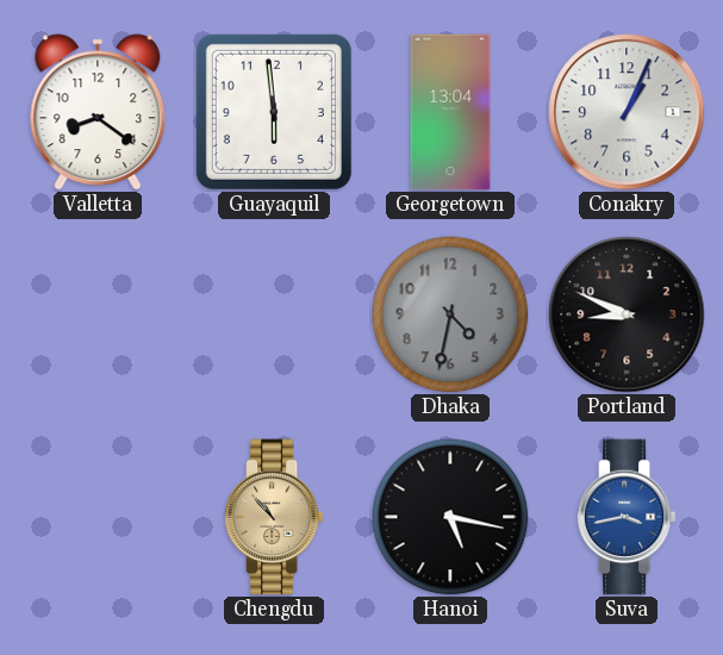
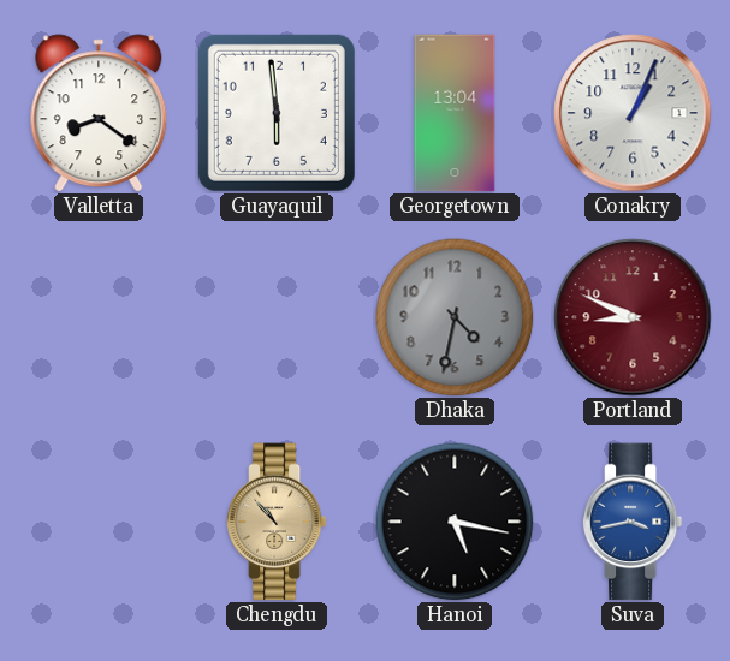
Portland dial: black -> burgundy (633, 317)
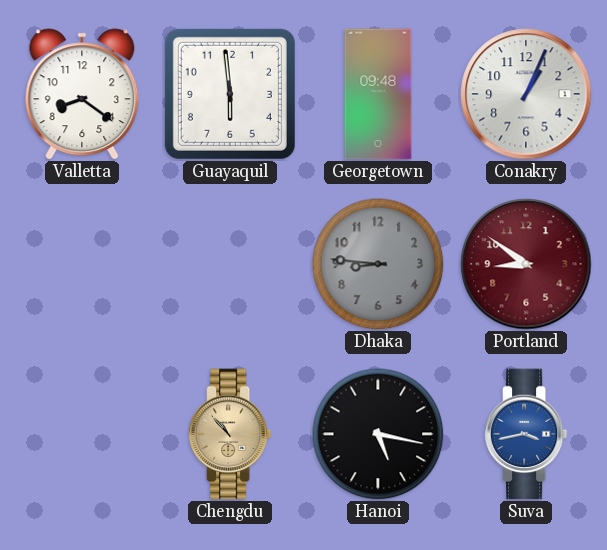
Georgetown: 13:04 -> 09:48 (378, 94)
Dhaka: 4:32 -> 8:46 (378, 264)
Portland: 8:49 -> 8:51 (526, 264)
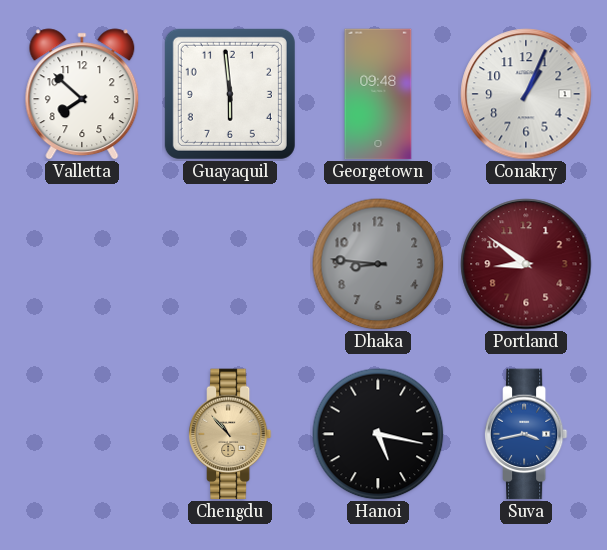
Valletta: 8:21 -> 7:52 (82, 94)
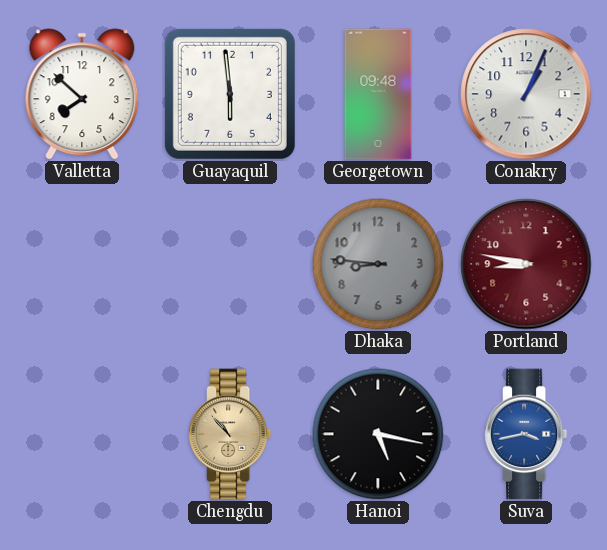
Portland: 8:51 -> 8:47 (526, 264)
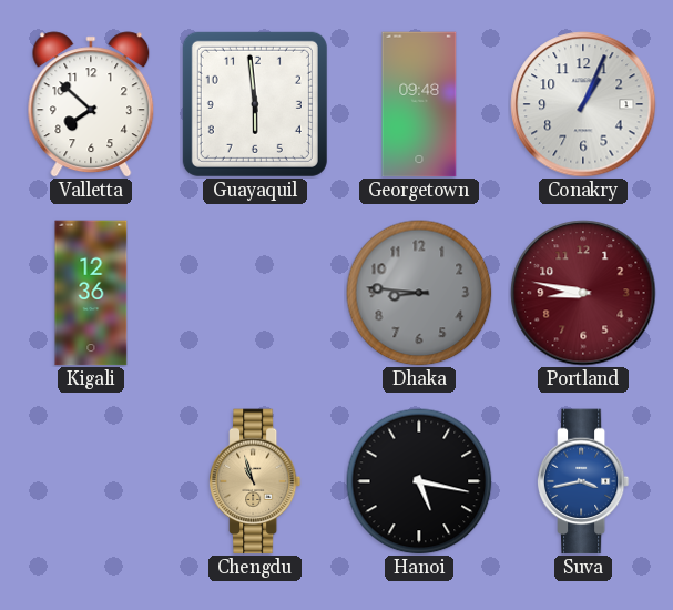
Kigali: none -> 12:36 (91, 293)
Chengdu: 10:53 -> 10:57 (255, 481)
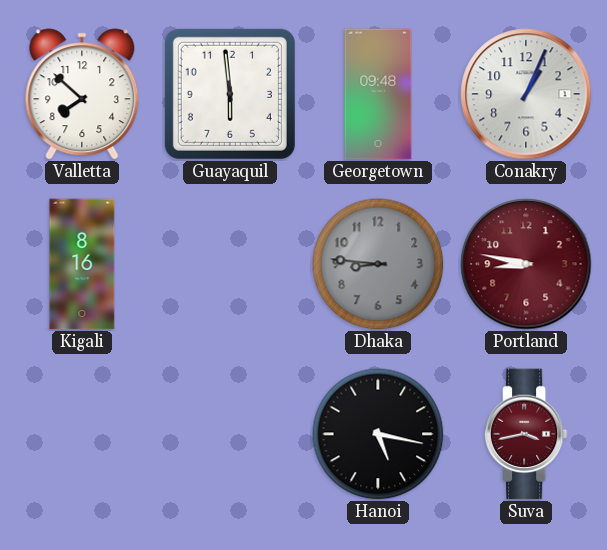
Kigali: 12:36 -> 8:16 (82, 264)
Chengdu: 10:57 -> none (255, 481)
Suva dial: blue -> burgundy (526, 434)
